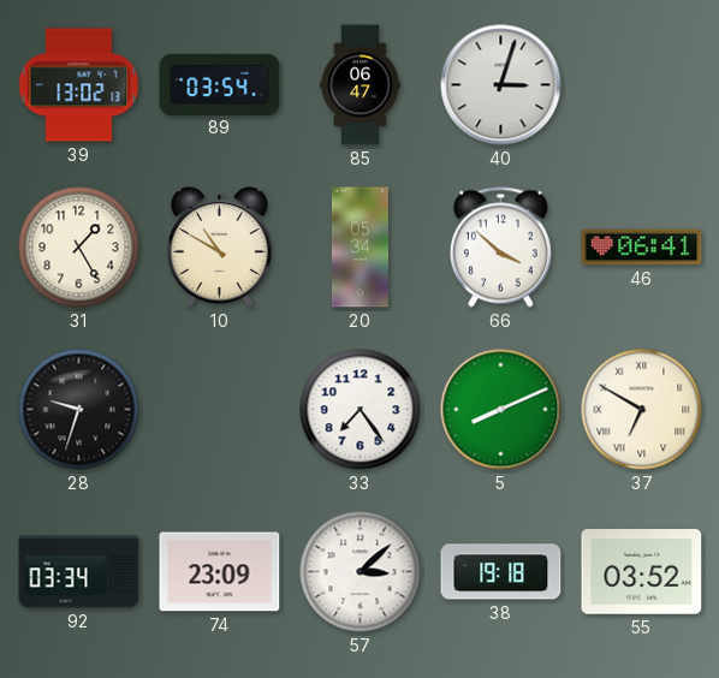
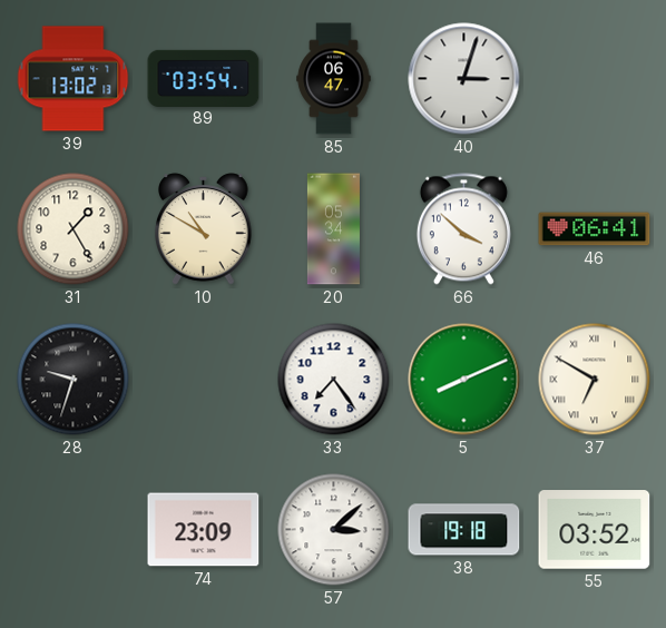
92: 03:34 -> none (79, 572)
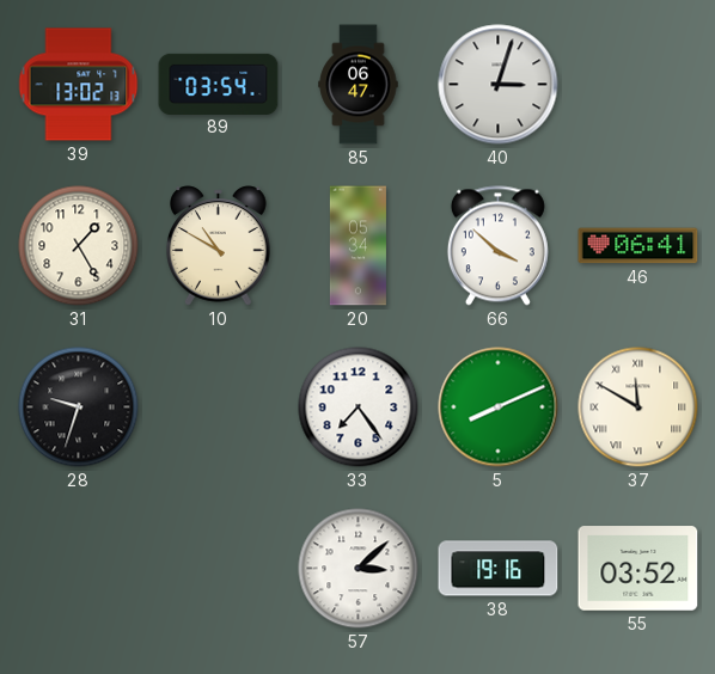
37: 6:50 -> 11:50 (638, 408)
74: 23:09 -> none (204, 530)
38: 19:18 -> 19:16 (499, 569)
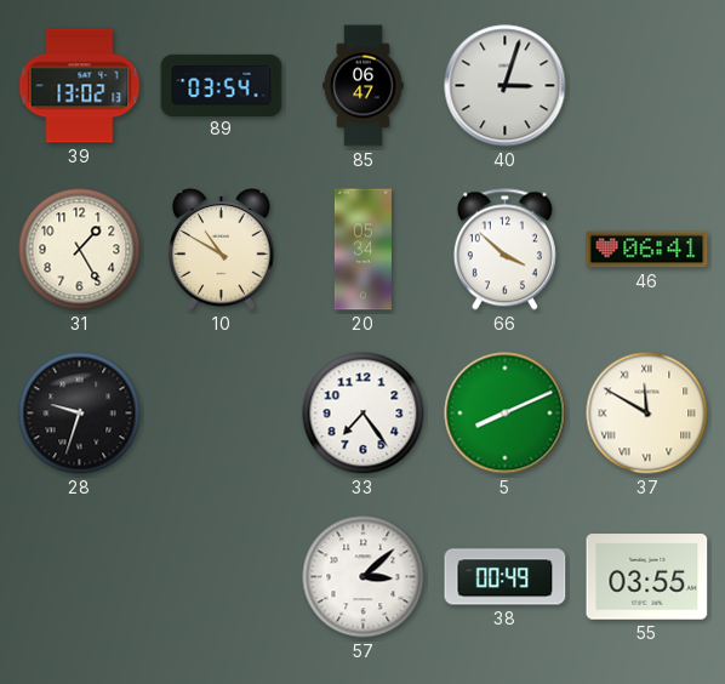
38: 19:16 -> 00:49 (506, 577)
55: 03:52 -> 03:55 (647, 577)
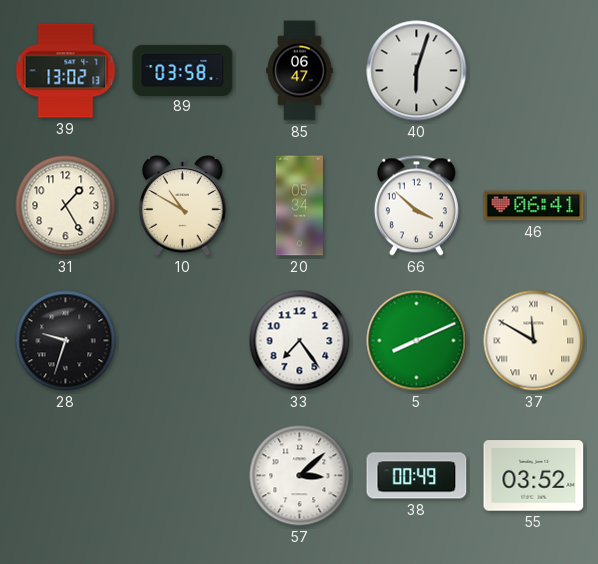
89: 03:54 -> 03:58 (183, 70)
40: 3:03 -> 6:03 (417, 71)
55: 03:55 -> 03:52 (534, 476)
